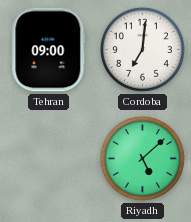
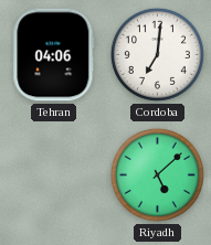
Tehran: 09:00 -> 04:06 (54, 55)
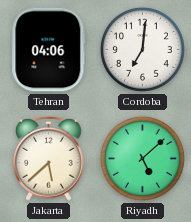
Jakarta: none -> 5:38 (49, 158)
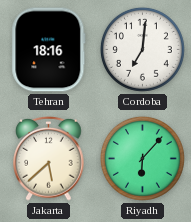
Tehran: 04:06 -> 18:16 (49, 50)
Riyadh: 5:08 -> 6:07 (142, 158)
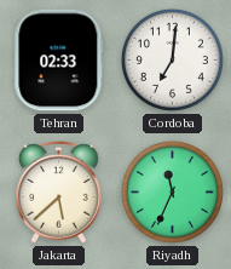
Tehran: 18:16 -> 02:33 (59, 61)
Riyadh: 6:07 -> 11:34 (172, 191)
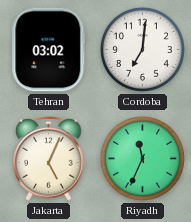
Tehran: 02:33 -> 03:02 (49, 50)
Jakarta: 5:38 -> 5:04 (49, 158)
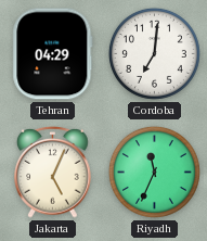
Tehran: 03:02 -> 04:29 (53, 54)
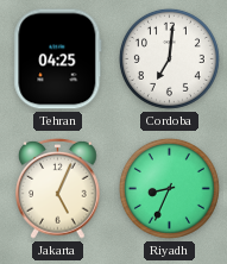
Tehran: 04:29 -> 04:25 (58, 59)
Riyadh: 11:34 -> 8:34 (169, 188)
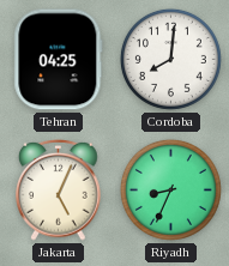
Cordoba: 7:01 -> 8:01 (170, 59)
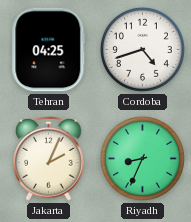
Cordoba: 8:01 -> 4:42 (142, 49)
Jakarta: 5:04 -> 2:04 (49, 158)
